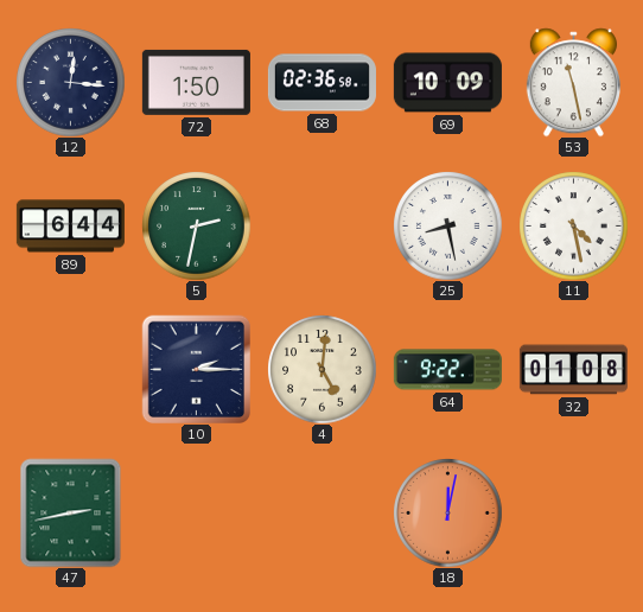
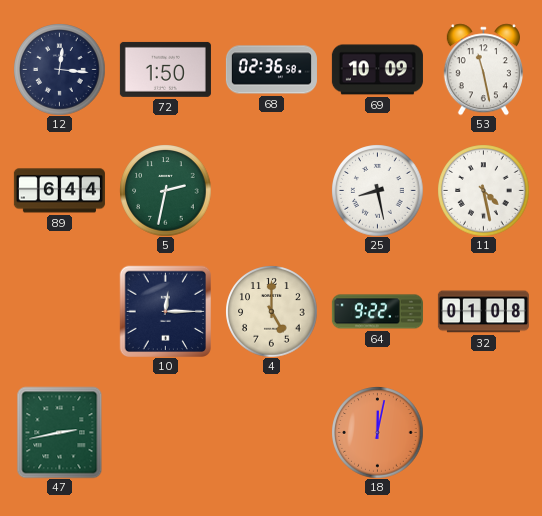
10: 2:15 -> 12:15 (165, 311)
4: 5:01 -> 5:00 (271, 311)
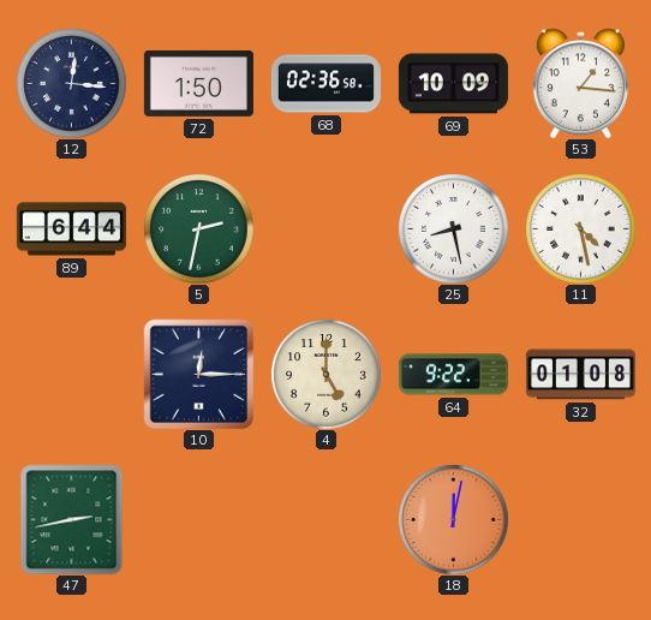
53: 11:28 -> 1:16 (580, 83)
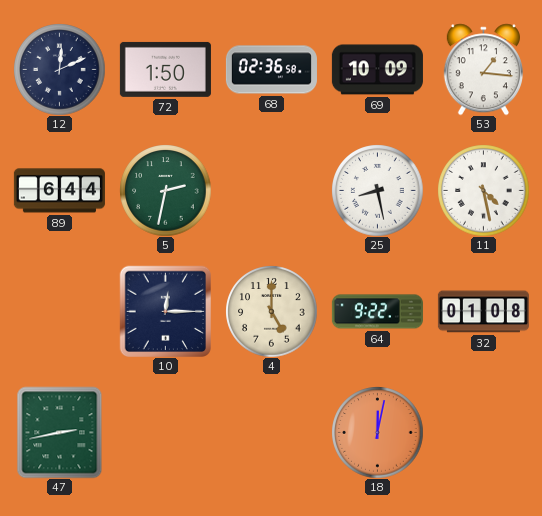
12: 12:16 -> 12:11 (59, 69)
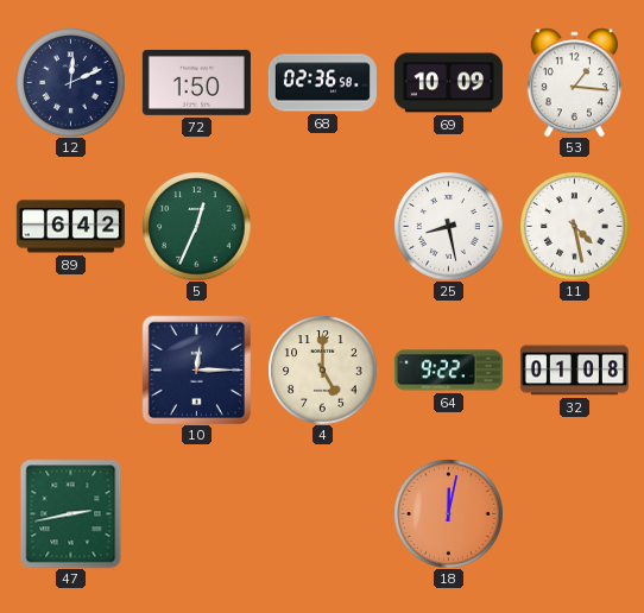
89: 6:44 -> 6:42 (70, 227)
5: 2:32 -> 12:34 (196, 226)
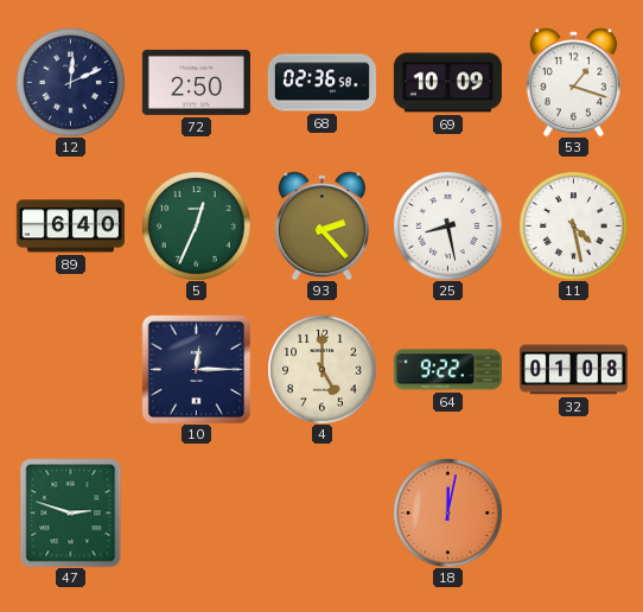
72: 1:50 -> 2:50 (196, 82)
53: 1:16 -> 1:18 (573, 82)
89: 6:42 -> 6:40 (70, 227)
93: none -> 2:23 (321, 225)
47: 2:43 -> 2:48 (71, 512)
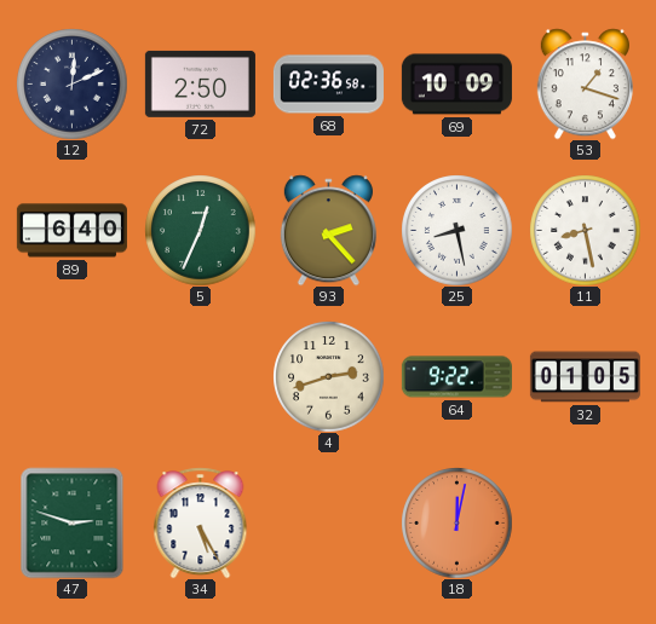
11: 4:28 -> 8:28 (585, 230)
10: 12:15 -> none (196, 369)
4: 5:00 -> 2:42 (328, 376)
32: 01:08 -> 01:05 (585, 377)
34: none -> 5:25 (201, 522)
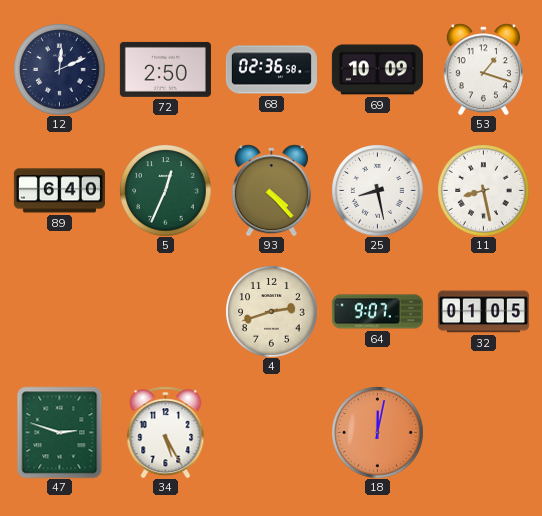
93: 2:23 -> 4:23 (271, 190)
64: 9:22 -> 9:07 (377, 312)
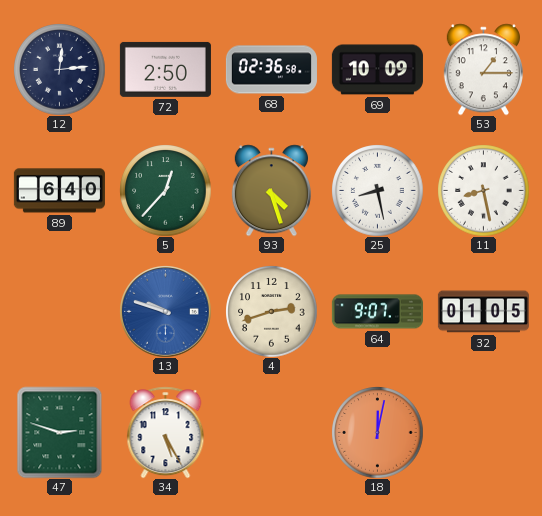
12: 12:11 -> 12:14 (59, 69)
53: 1:18 -> 1:15 (483, 69)
5: 12:34 -> 12:37 (165, 190)
93: 4:23 -> 4:27 (271, 190)
13: none -> 9:48 (166, 312)
